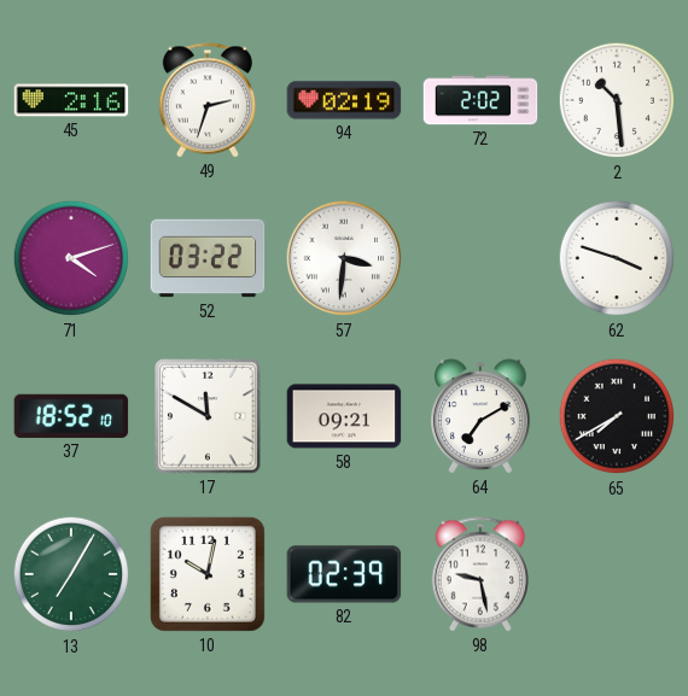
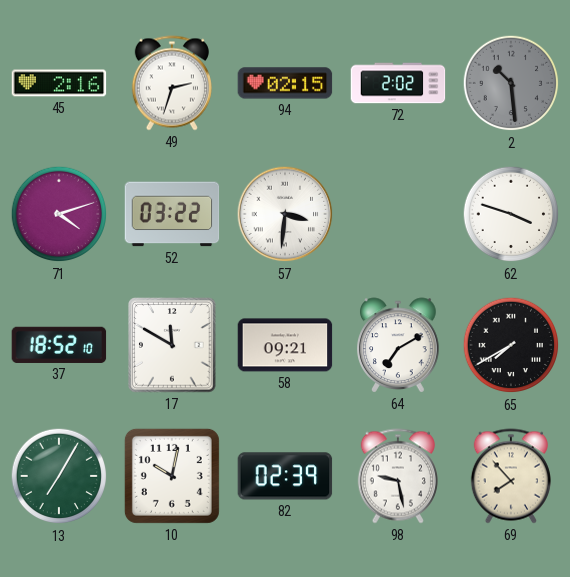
94: 02:19 -> 02:15 (285, 83)
2 dial: white -> grey (511, 83)
69: none -> 7:53 (511, 476)
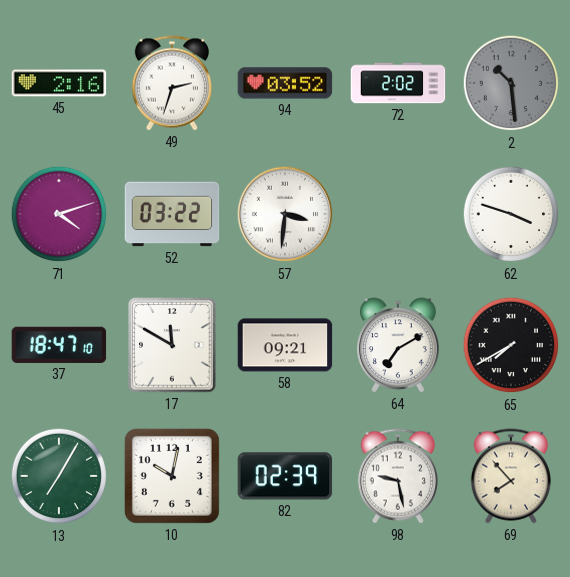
94: 02:15 -> 03:52 (285, 83)
37: 18:52 -> 18:47 (59, 345)
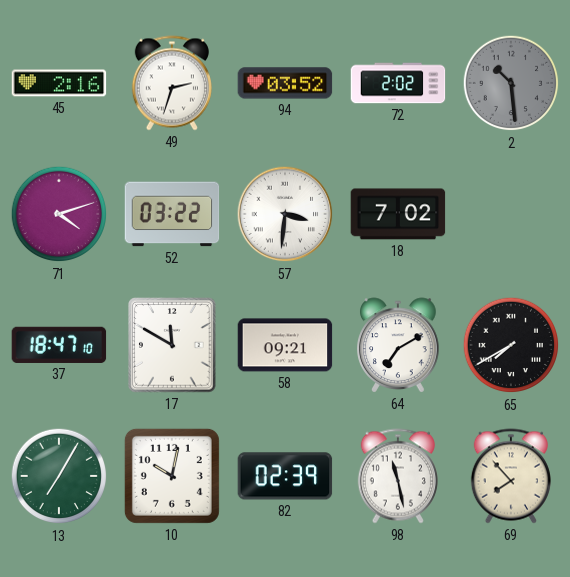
18: none -> 7:02 (398, 214)
62: 3:48 -> none (511, 214)
98: 9:28 -> 11:28 (398, 476)
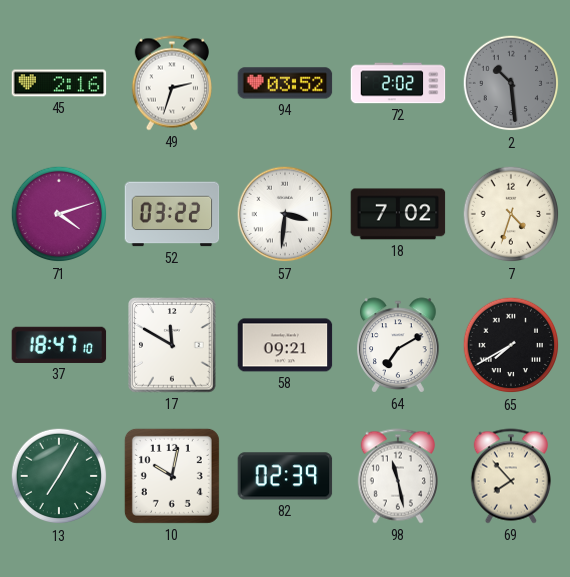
7: none -> 4:33 (511, 214)
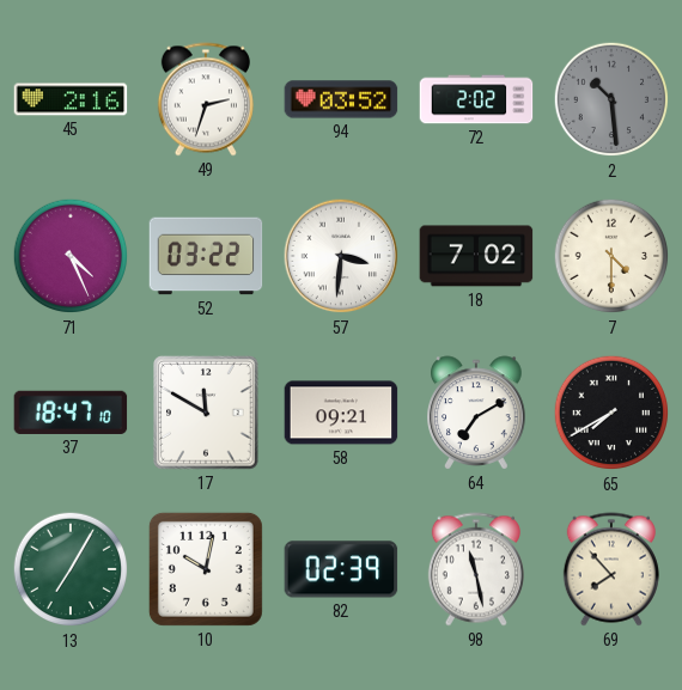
71: 4:12 -> 4:26 (71, 256)
7: 4:33 -> 4:30 (611, 256)
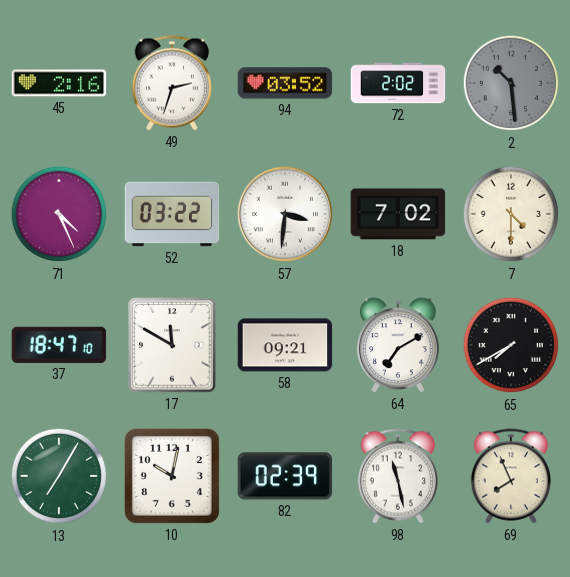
69: 7:53 -> 7:56 (511, 476)
